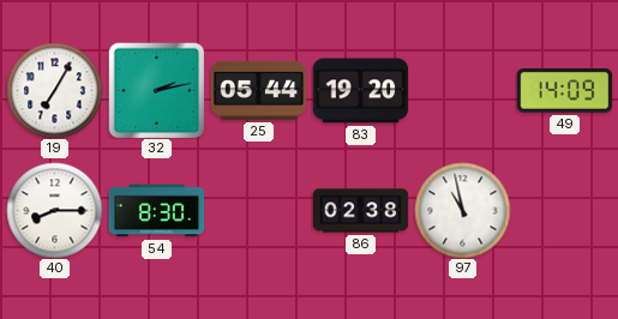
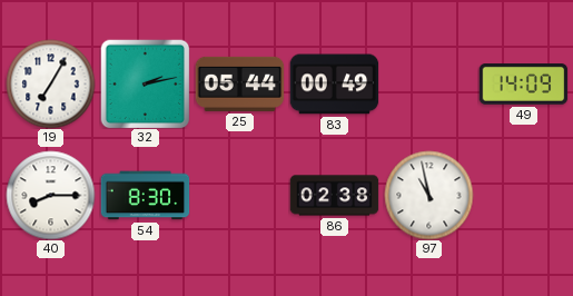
83: 19:20 -> 00:49 (334, 85)
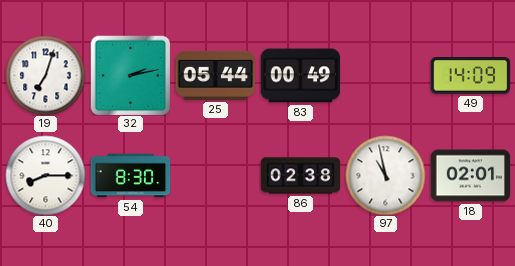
19: 7:05 -> 7:03 (45, 75)
18: none -> 02:01 (470, 176)
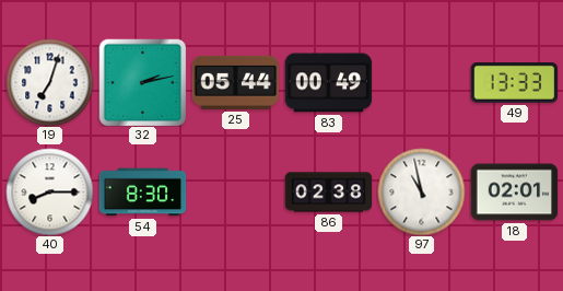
49: 14:09 -> 13:33 (514, 83)
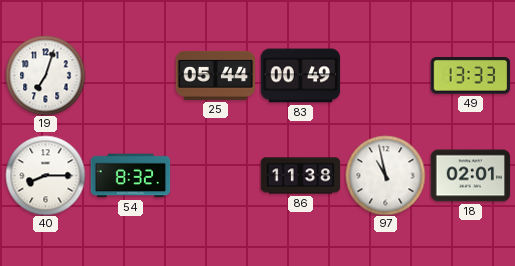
32: 2:13 -> none (142, 82)
54: 8:30 -> 8:32 (130, 176)
86: 02:38 -> 11:38 (300, 176)
